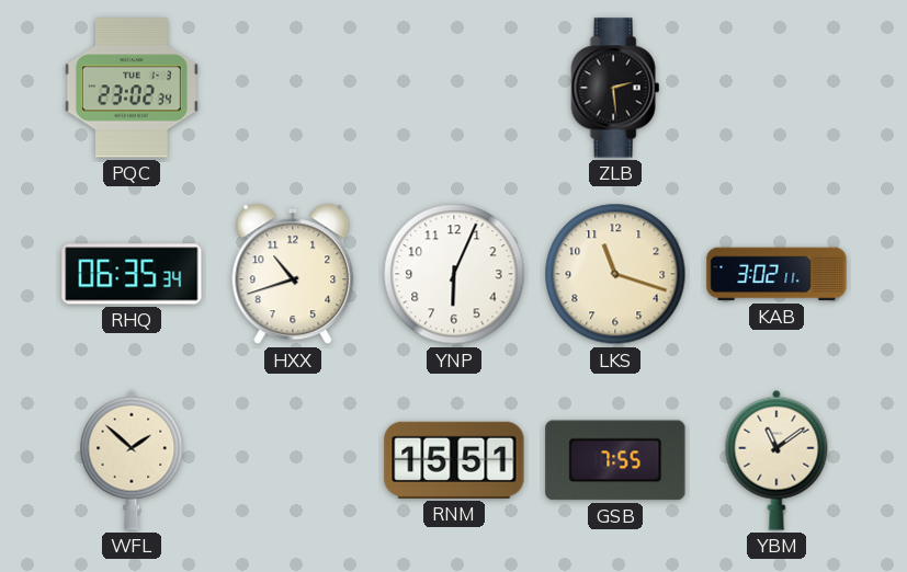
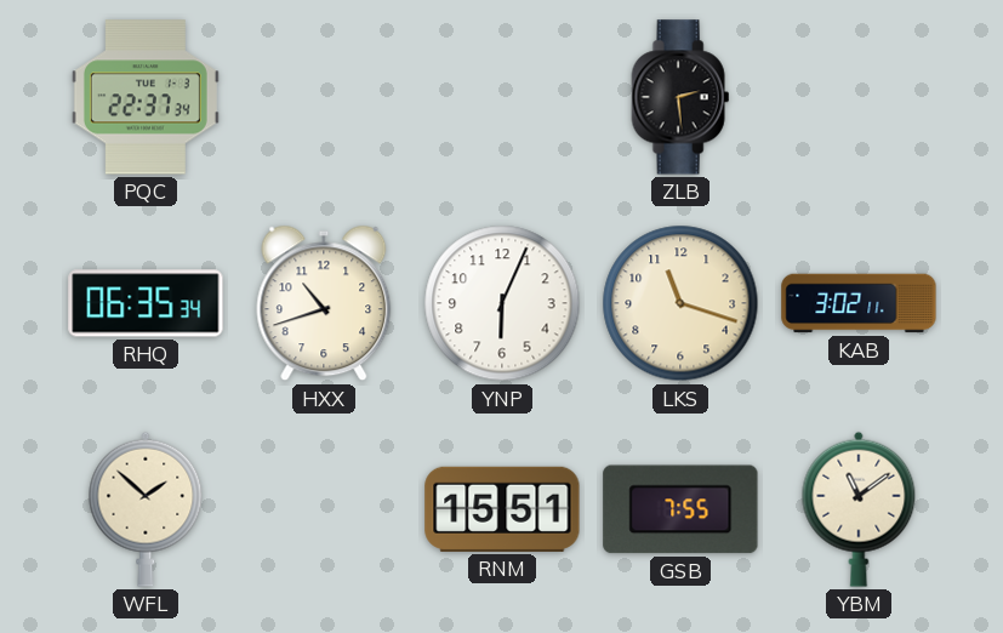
PQC: 23:02 -> 22:37 (146, 97)
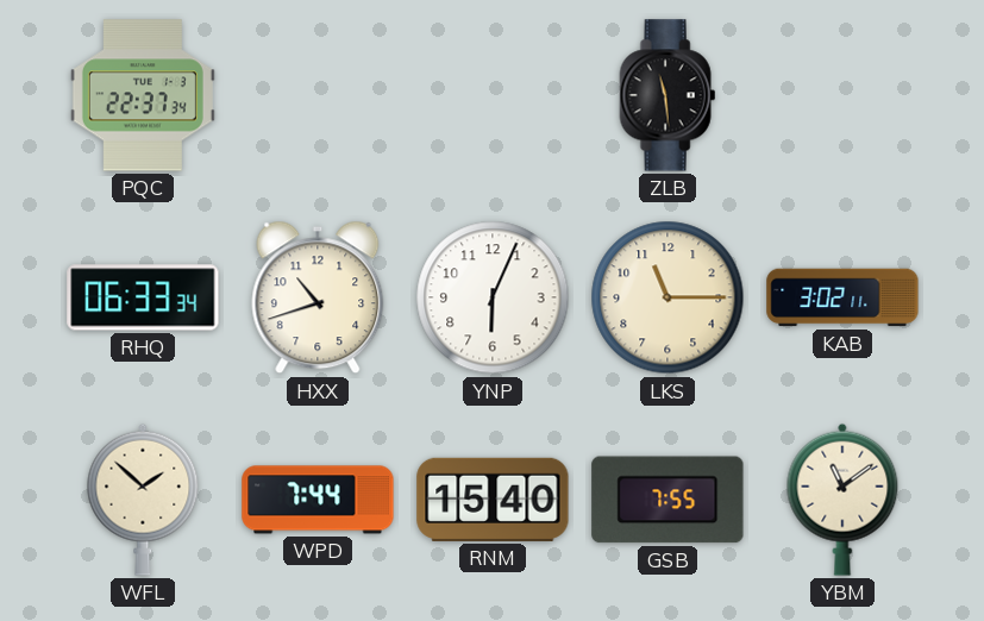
ZLB: 2:29 -> 11:29 (668, 95)
RHQ: 06:35 -> 06:33 (143, 297)
LKS: 11:18 -> 11:15 (668, 297)
WPD: none -> 7:44 (318, 500)
RNM: 15:51 -> 15:40 (493, 500)
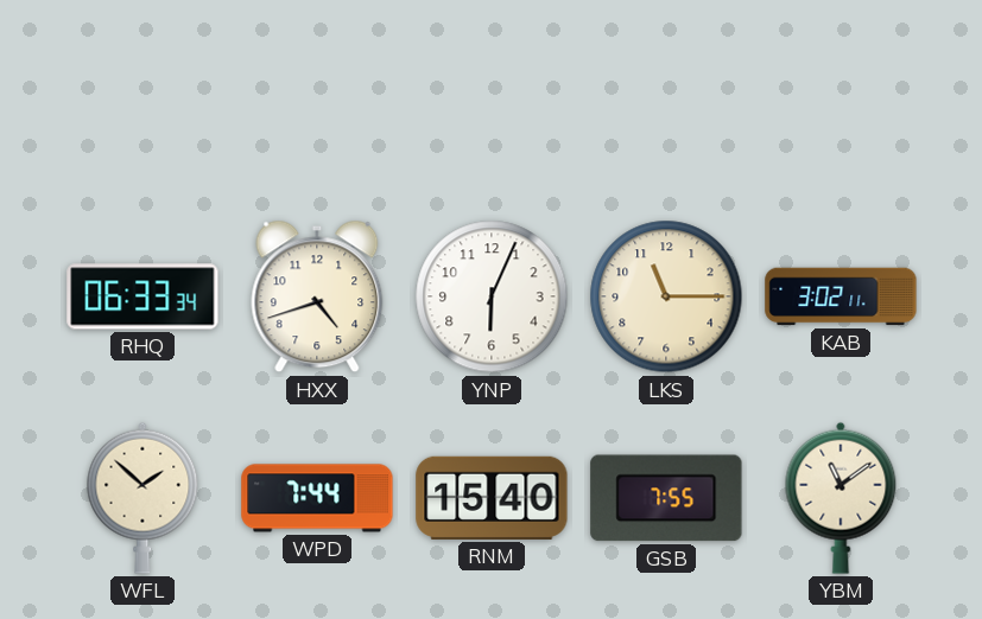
PQC: 22:37 -> none (143, 95)
ZLB: 11:29 -> none (668, 95)
HXX: 10:42 -> 4:42 (317, 296)
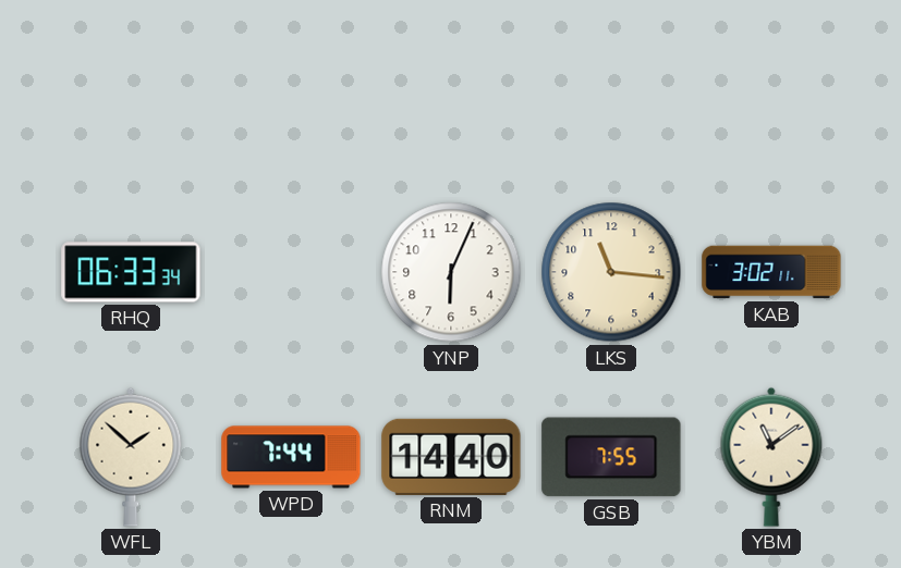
HXX: 4:42 -> none (317, 296)
LKS: 11:15 -> 11:16 (611, 272)
RNM: 15:40 -> 14:40 (451, 457)
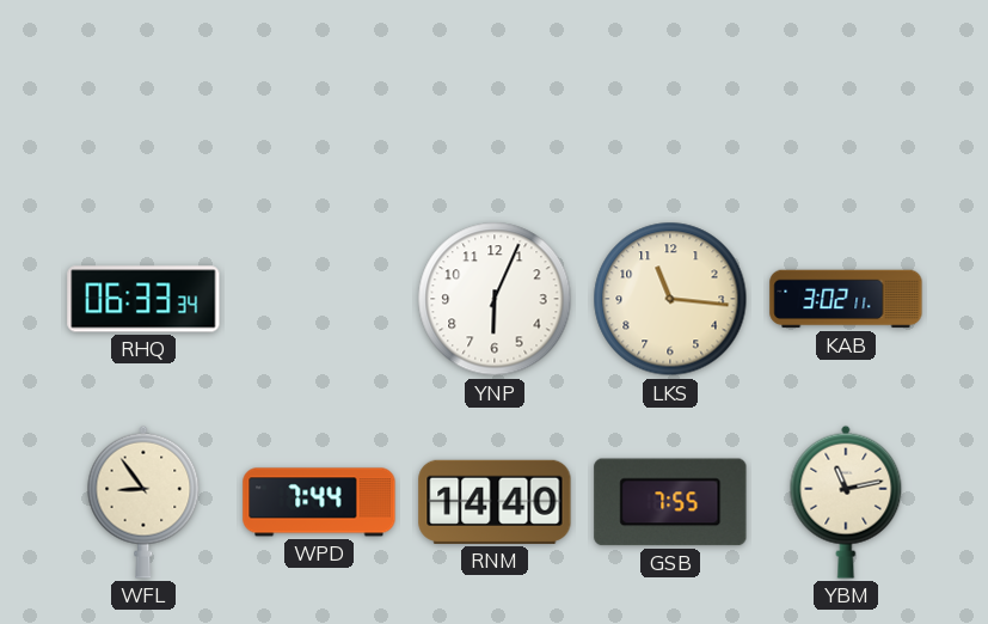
WFL: 1:52 -> 8:54 (143, 502)
YBM: 11:09 -> 11:13 (846, 502)
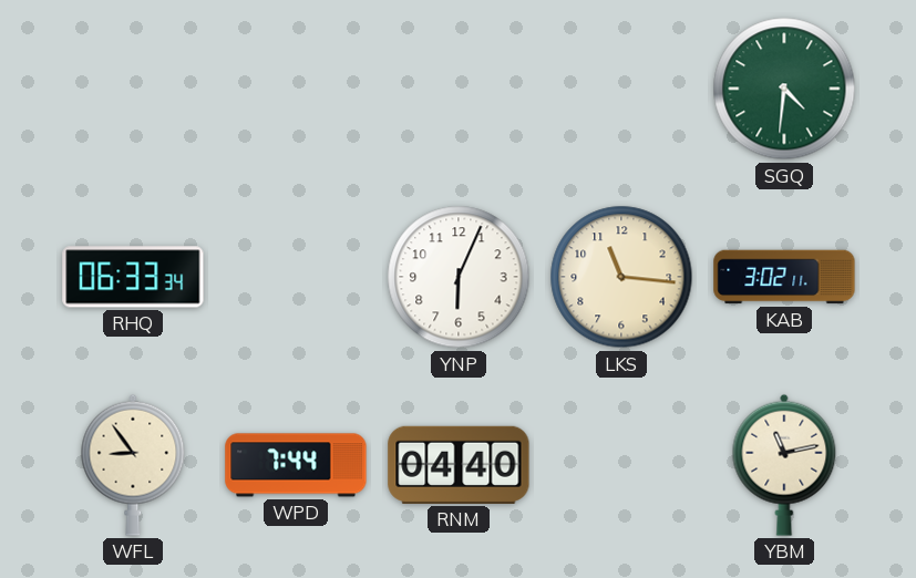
SGQ: none -> 4:31 (784, 89)
RNM: 14:40 -> 04:40 (459, 465)
GSB: 7:55 -> none (670, 502)
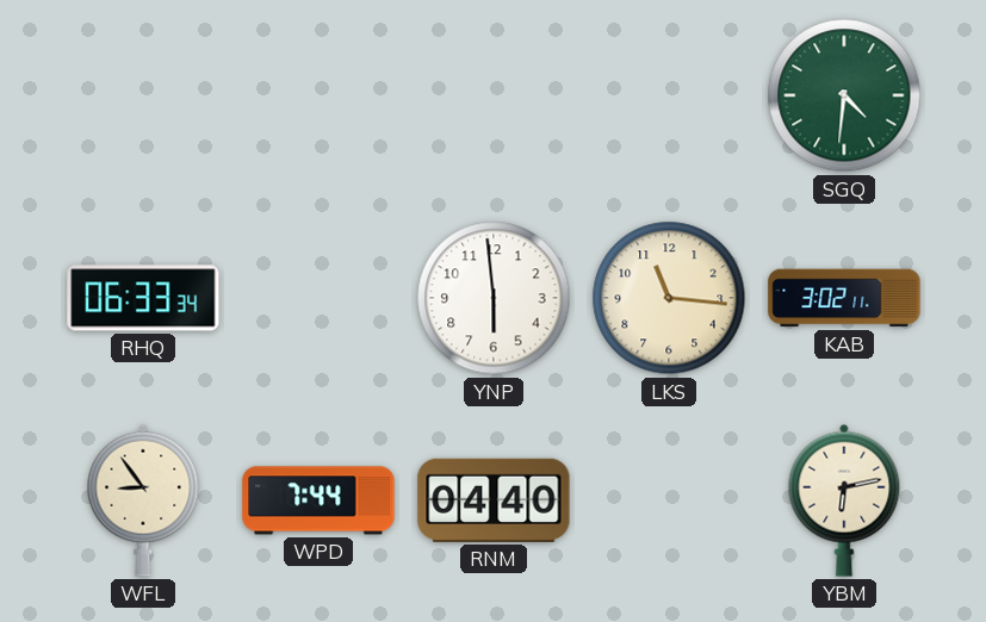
YNP: 6:04 -> 5:59 (494, 298)
YBM: 11:13 -> 6:13 (844, 500)
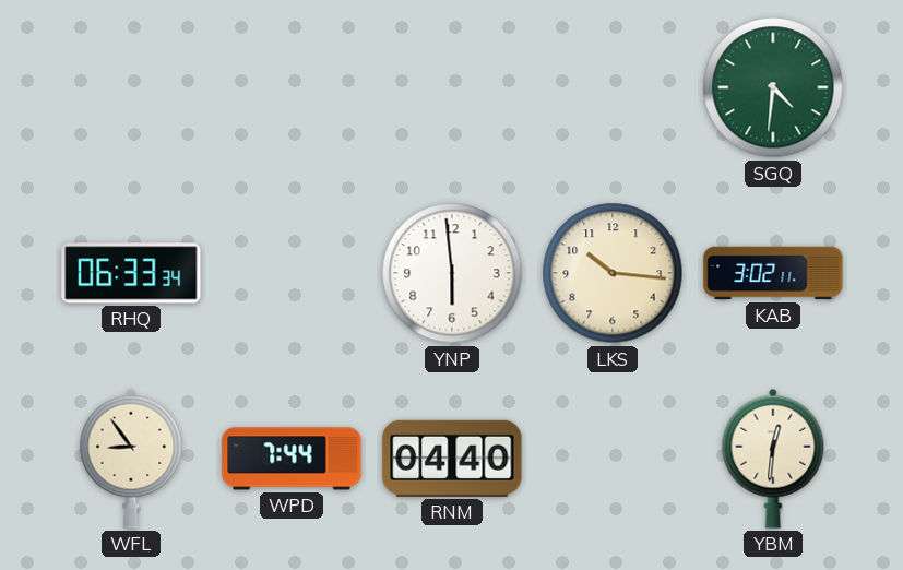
LKS: 11:16 -> 10:16 (613, 273)
YBM: 6:13 -> 12:31 (773, 459)
